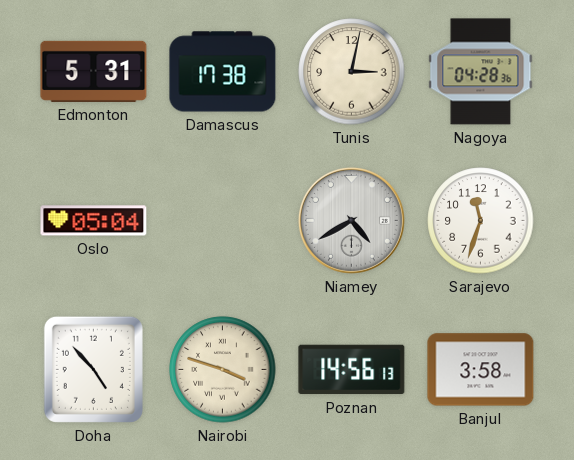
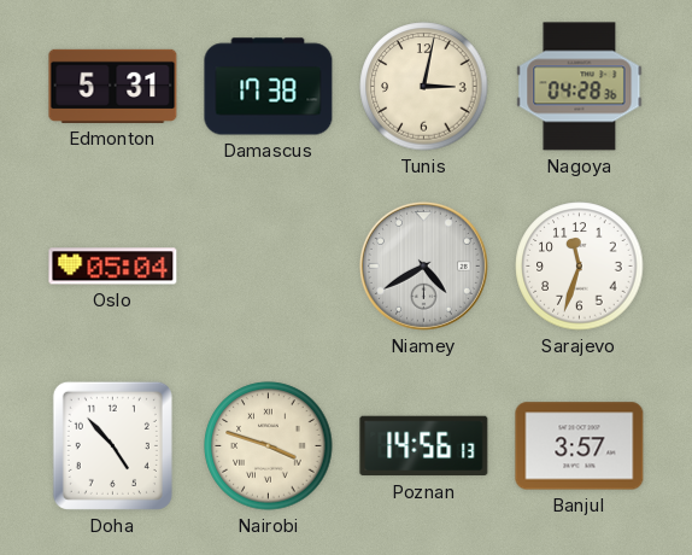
Banjul: 3:58 -> 3:57 (580, 446)
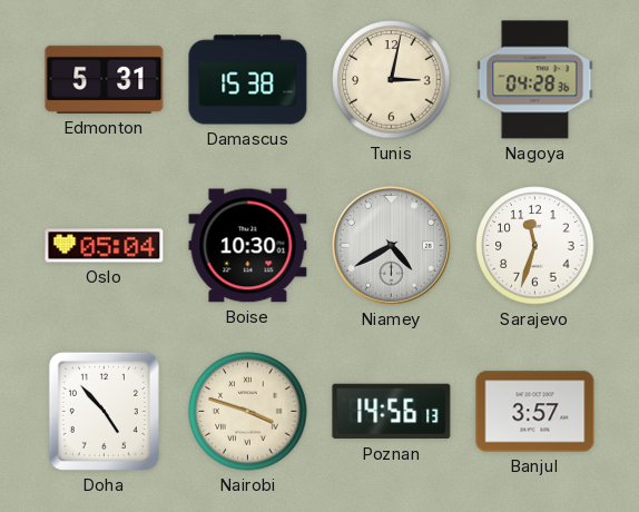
Damascus: 17:38 -> 15:38 (248, 80)
Boise: none -> 10:30 (248, 246)
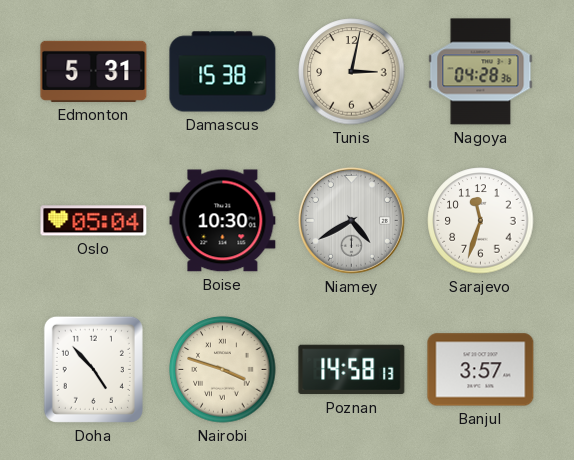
Poznan: 14:56 -> 14:58 (352, 370)
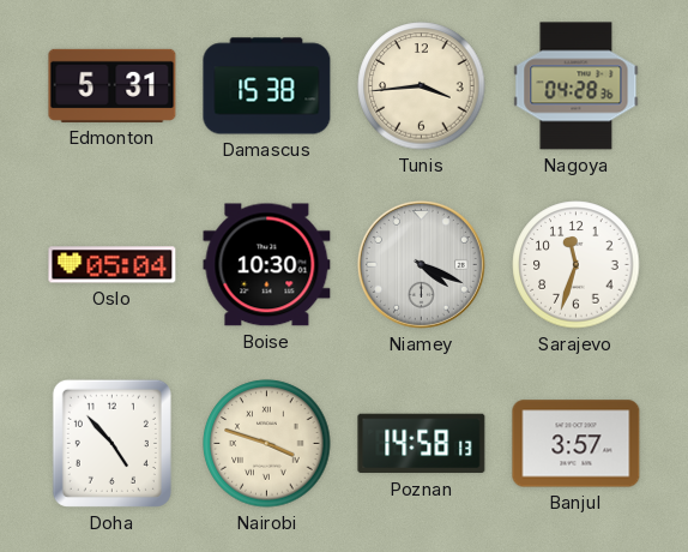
Tunis: 3:02 -> 3:44 (422, 86)
Niamey: 4:40 -> 4:19 (421, 264)
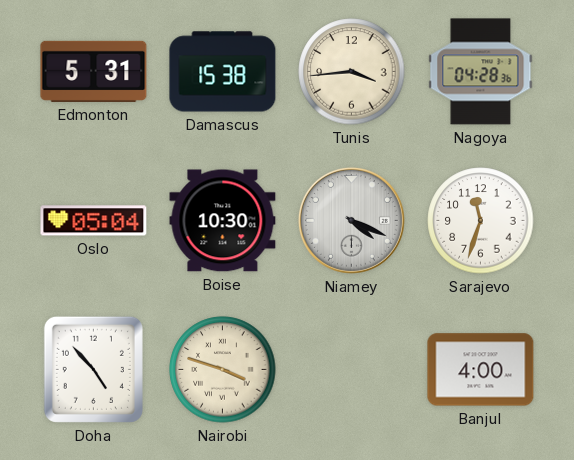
Poznan: 14:58 -> none (422, 444)
Banjul: 3:57 -> 4:00 (481, 370)
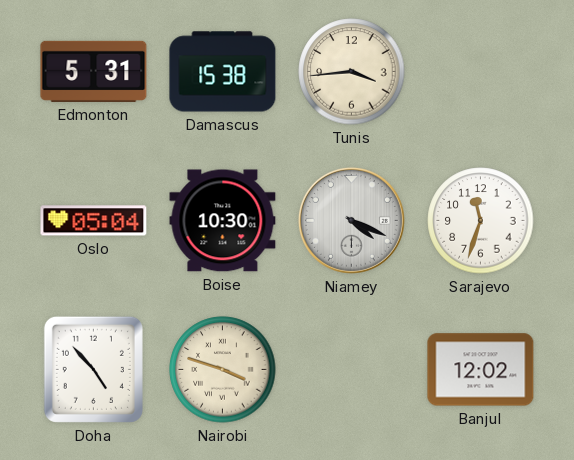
Nagoya: 04:28 -> none (481, 72)
Banjul: 4:00 -> 12:02 (481, 370)
